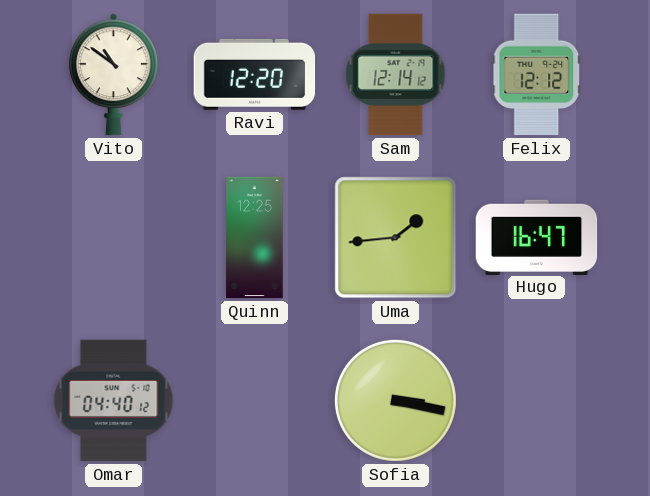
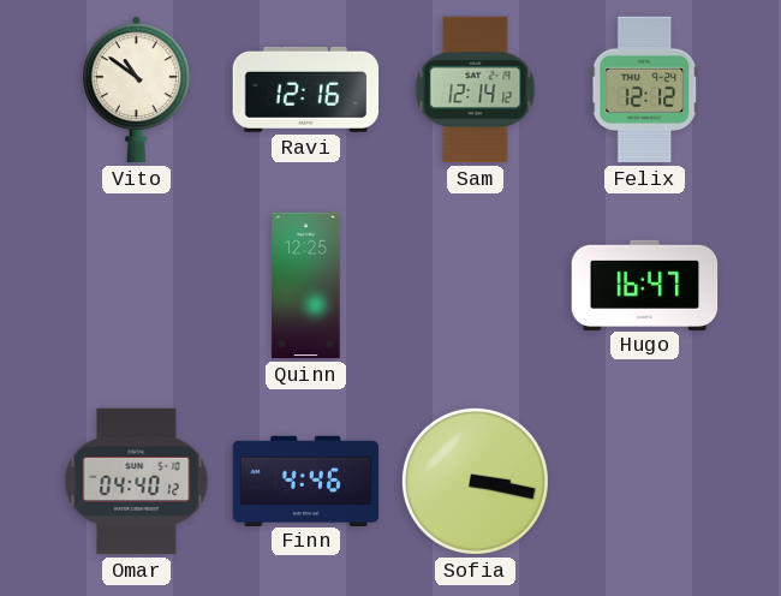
Ravi: 12:20 -> 12:16 (306, 89)
Uma: 1:44 -> none (396, 238)
Finn: none -> 4:46 (306, 481)
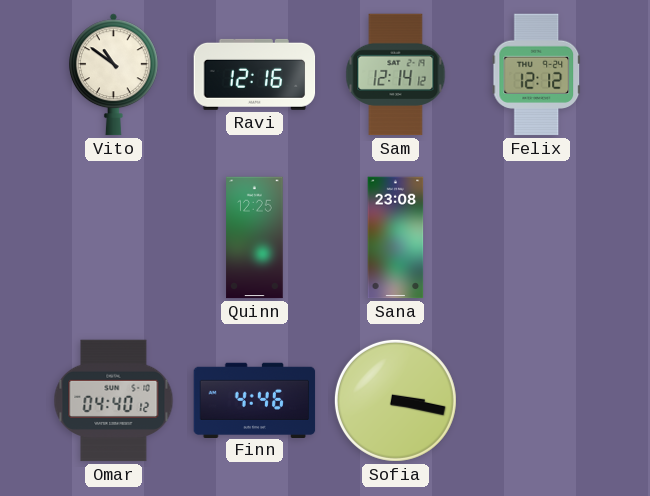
Sana: none -> 23:08 (396, 238)
Hugo: 16:47 -> none (645, 285)
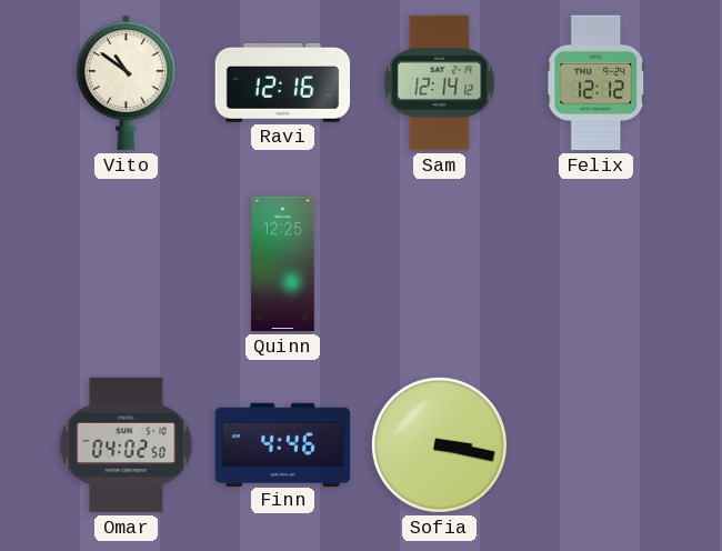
Sana: 23:08 -> none (396, 238)
Omar: 04:40 -> 04:02 (127, 445)
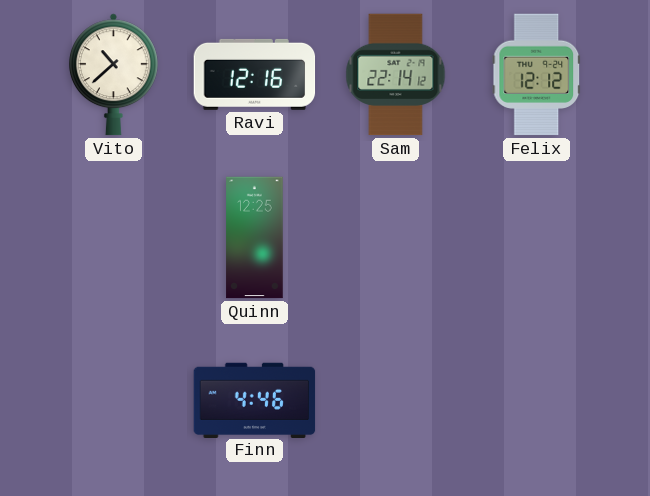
Vito: 10:51 -> 10:38 (113, 75)
Sam: 12:14 -> 22:14 (396, 75)
Omar: 04:02 -> none (127, 445)
Sofia: 3:17 -> none (439, 444)
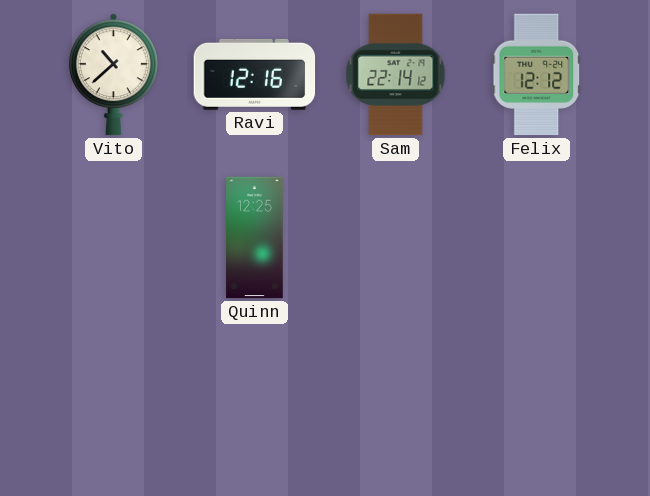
Finn: 4:46 -> none (255, 400)
